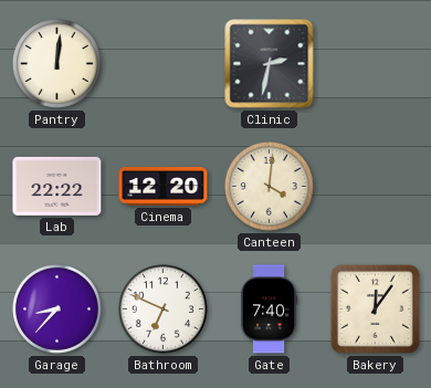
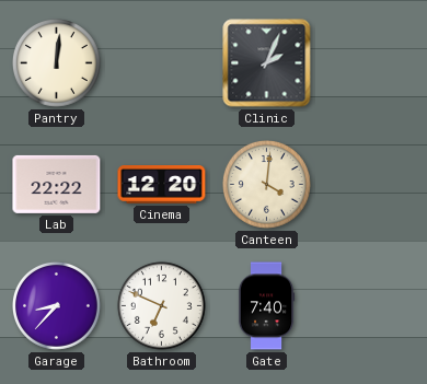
Clinic: 2:32 -> 2:04 (267, 63)
Bakery: 12:06 -> none (375, 308)
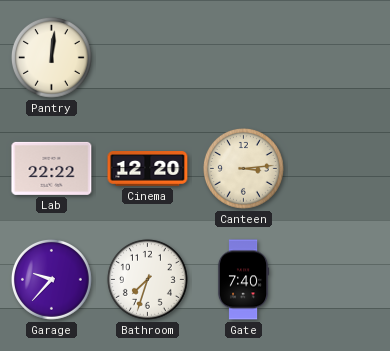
Clinic: 2:04 -> none (267, 63)
Canteen: 4:01 -> 3:14 (243, 168)
Garage: 8:37 -> 9:37 (51, 279)
Bathroom: 6:49 -> 7:33 (147, 279)
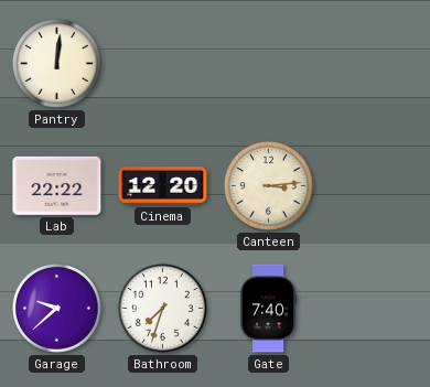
Garage: 9:37 -> 9:38 (56, 308)
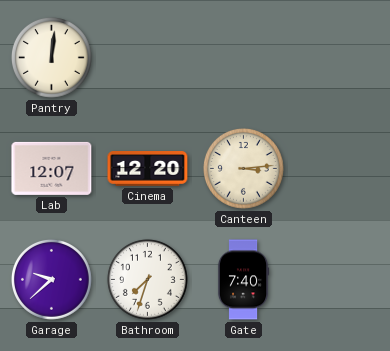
Lab: 22:22 -> 12:07 (52, 168)
